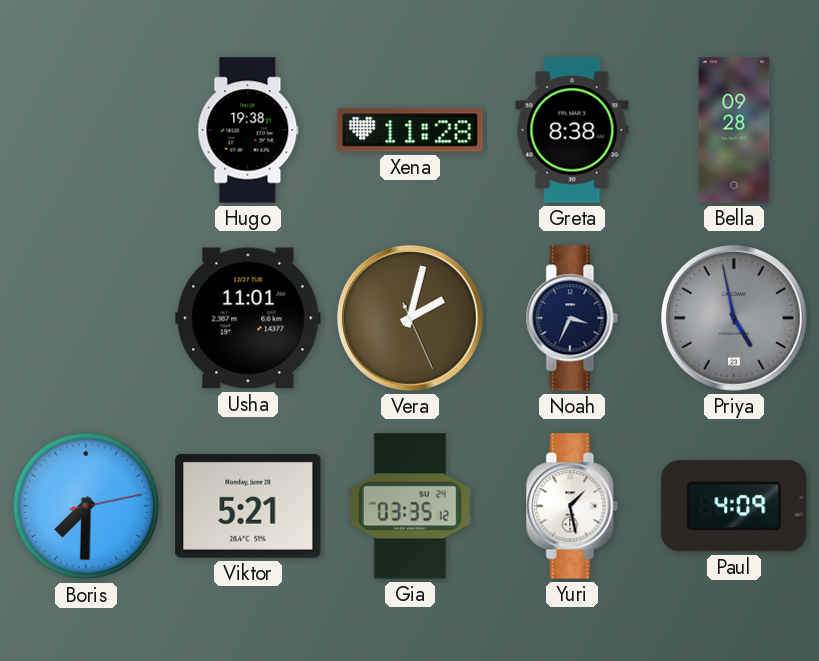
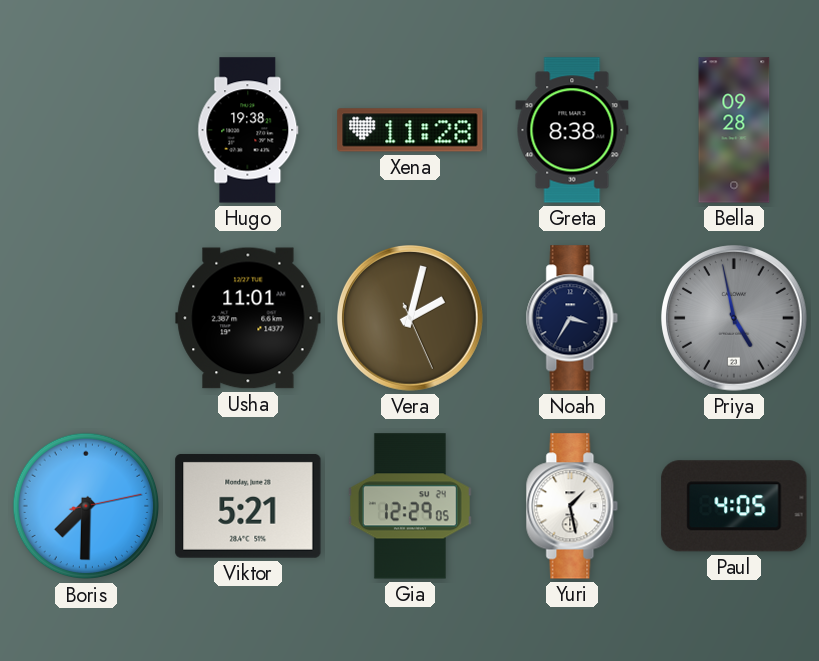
Noah: 3:34 -> 3:35 (572, 318)
Gia: 03:35 -> 12:29 (410, 506)
Paul: 4:09 -> 4:05 (734, 506)
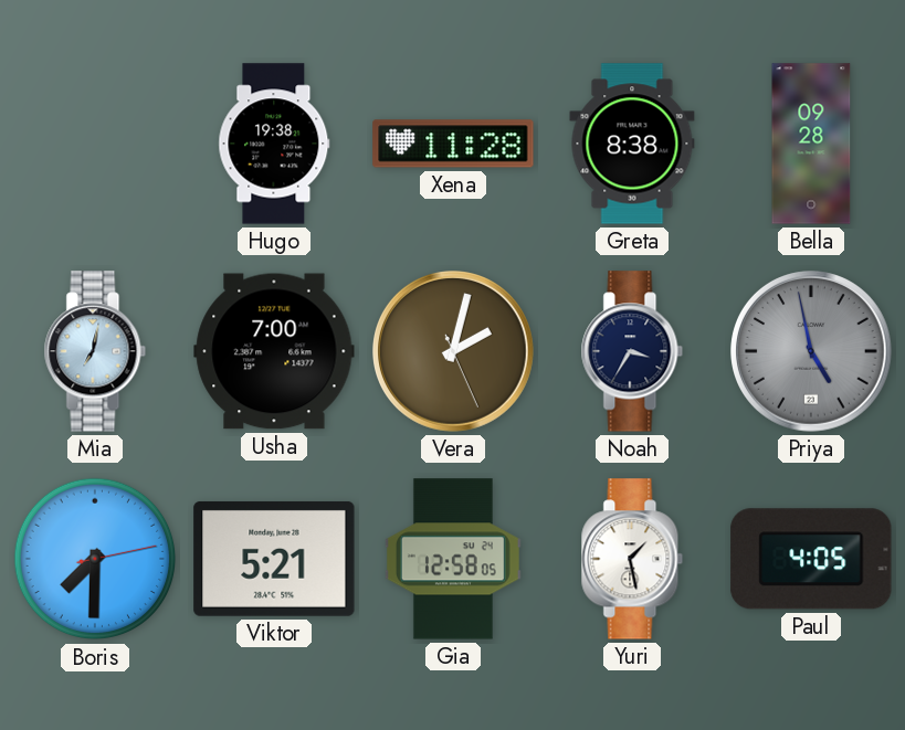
Mia: none -> 7:02 (95, 351)
Usha: 11:01 -> 7:00 (274, 351)
Gia: 12:29 -> 12:58 (453, 559)
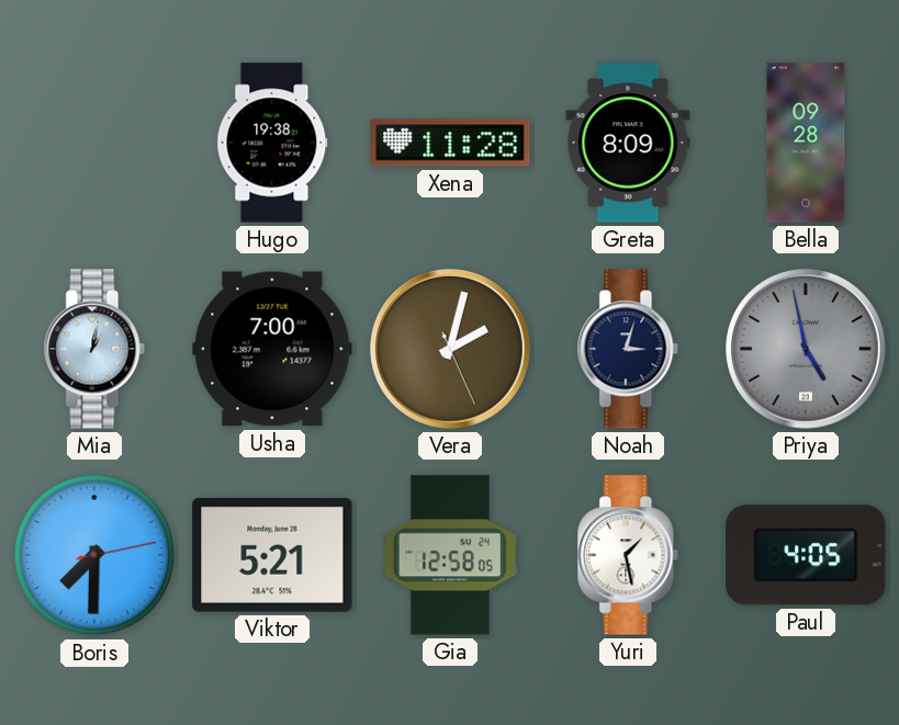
Greta: 8:38 -> 8:09 (628, 143)
Mia: 7:02 -> 1:02 (94, 349)
Noah: 3:35 -> 3:03 (628, 349)
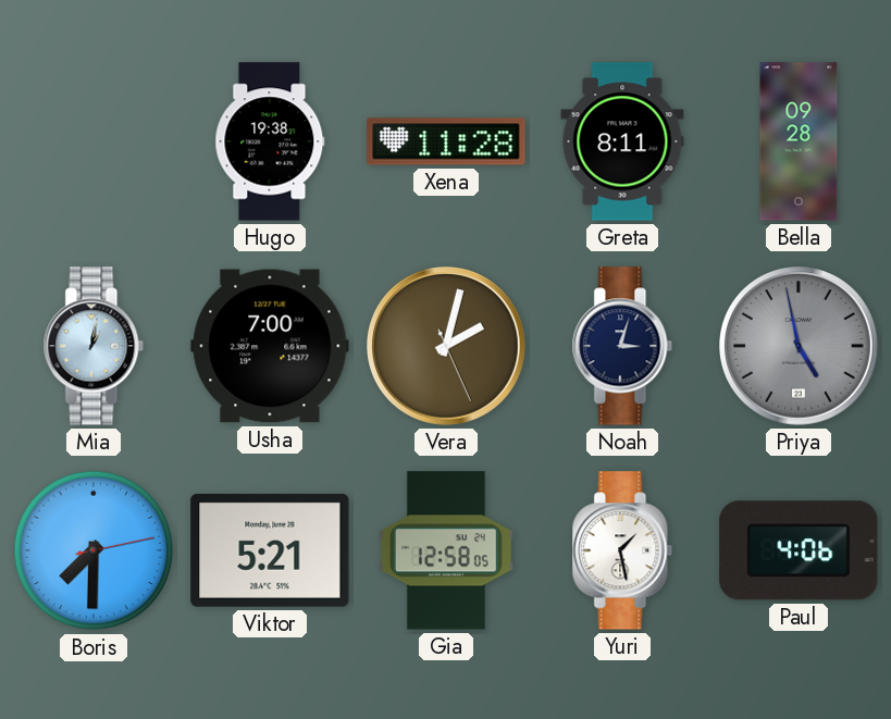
Greta: 8:09 -> 8:11 (622, 141)
Paul: 4:05 -> 4:06 (799, 550)
